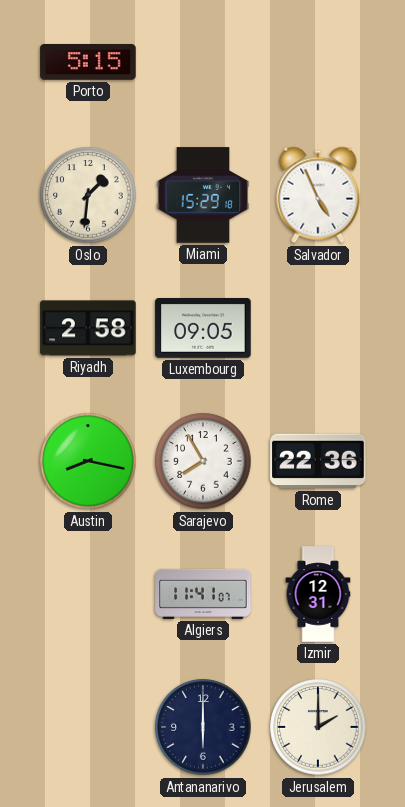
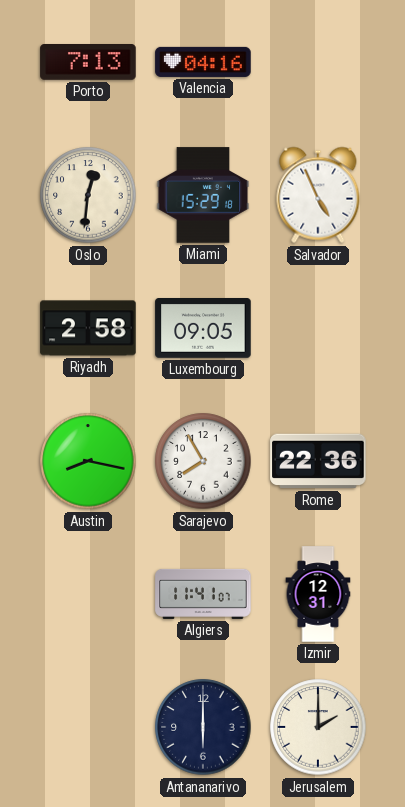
Porto: 5:15 -> 7:13 (88, 63)
Valencia: none -> 04:16 (203, 62)
Oslo: 1:31 -> 12:31 (88, 195)
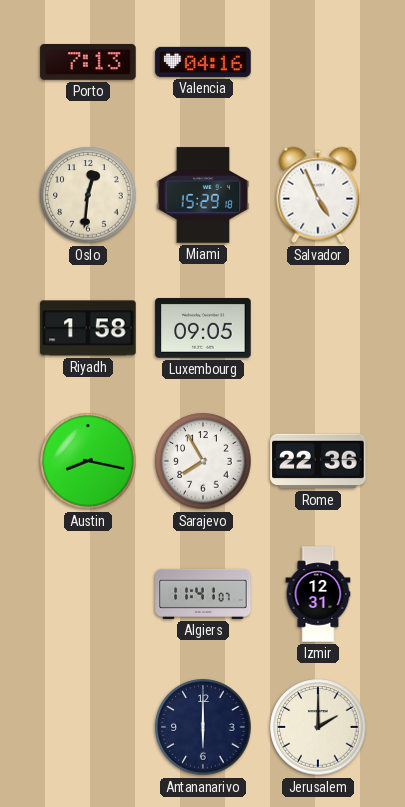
Riyadh: 2:58 -> 1:58 (88, 328)
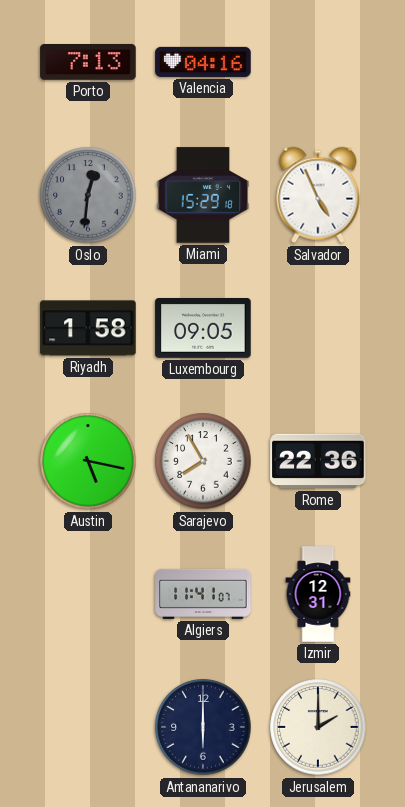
Oslo dial: cream -> grey (88, 195)
Austin: 8:17 -> 5:17 (88, 461)
